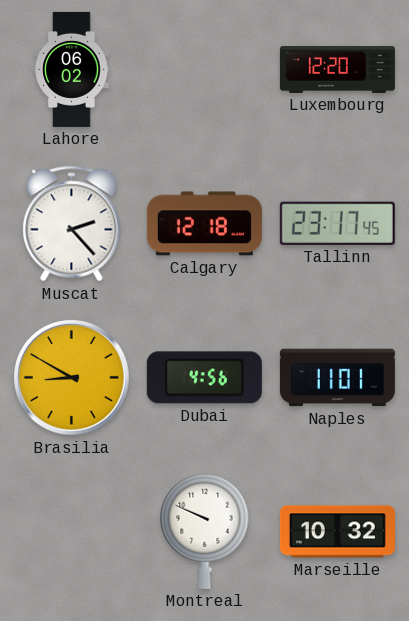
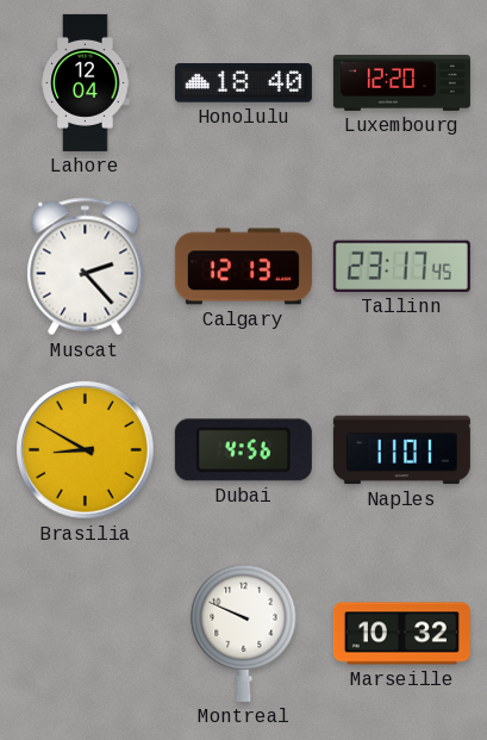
Lahore: 06:02 -> 12:04 (86, 82)
Honolulu: none -> 18:40 (243, 83)
Calgary: 12:18 -> 12:13 (243, 267)
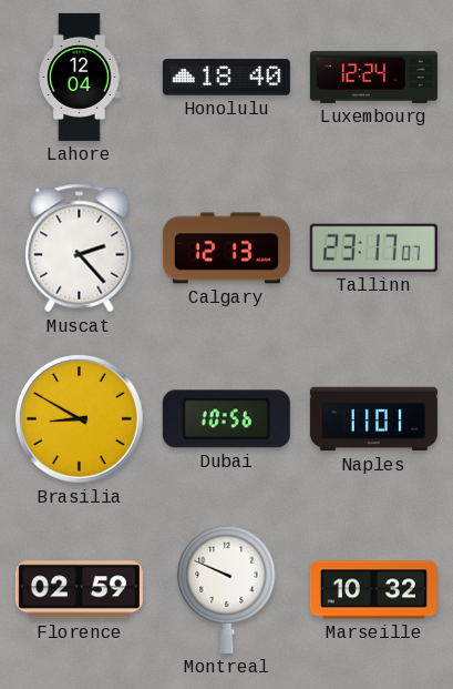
Luxembourg: 12:20 -> 12:24 (373, 77)
Tallinn: 23:17:45 -> 23:17:07 (373, 247)
Dubai: 4:56 -> 10:56 (226, 419)
Florence: none -> 02:59 (79, 590)
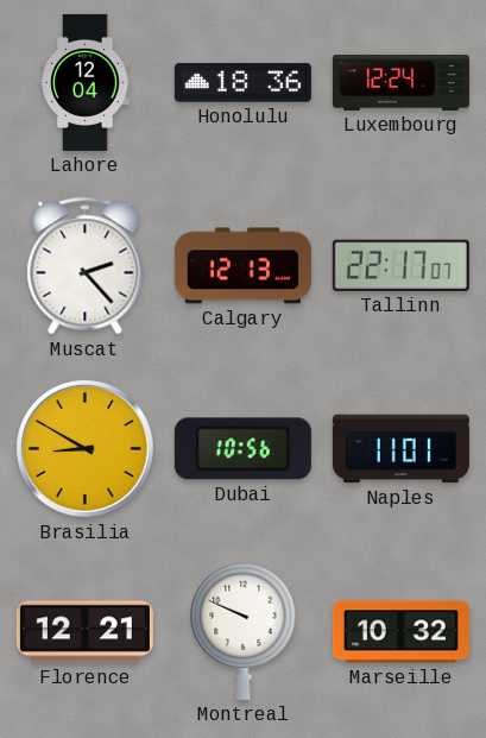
Honolulu: 18:40 -> 18:36 (242, 83)
Tallinn: 23:17 -> 22:17 (400, 265)
Florence: 02:59 -> 12:21 (84, 632)
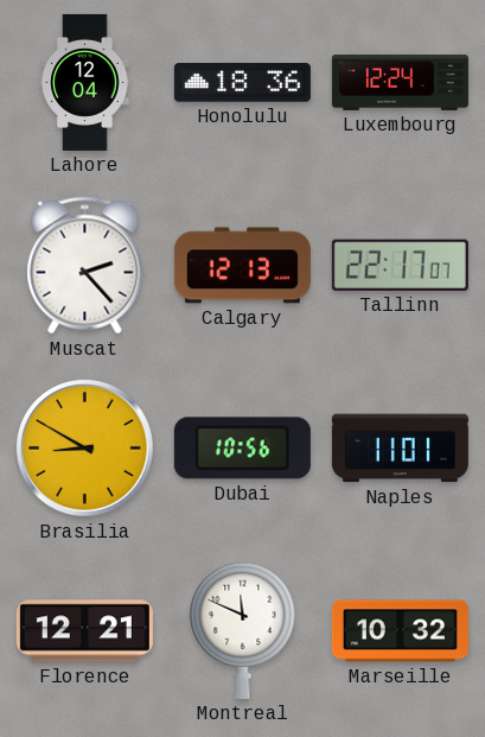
Montreal: 9:49 -> 11:49 (243, 630)
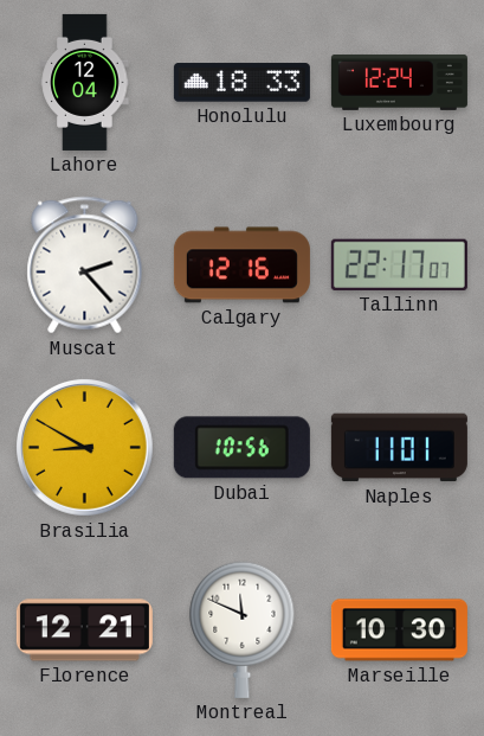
Honolulu: 18:36 -> 18:33 (241, 83)
Calgary: 12:13 -> 12:16 (241, 265)
Marseille: 10:32 -> 10:30 (399, 631)
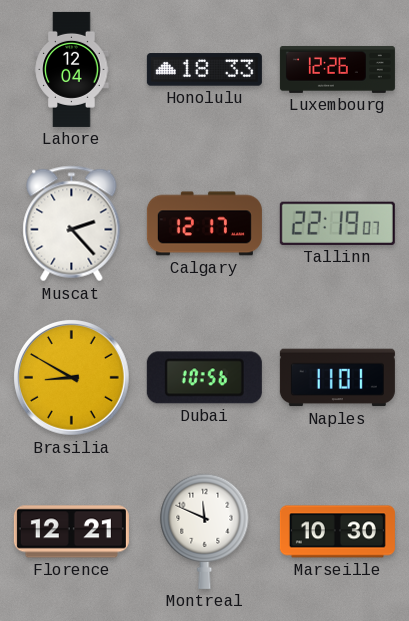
Luxembourg: 12:24 -> 12:26 (337, 69)
Calgary: 12:16 -> 12:17 (204, 224)
Tallinn: 22:17 -> 22:19 (337, 223)
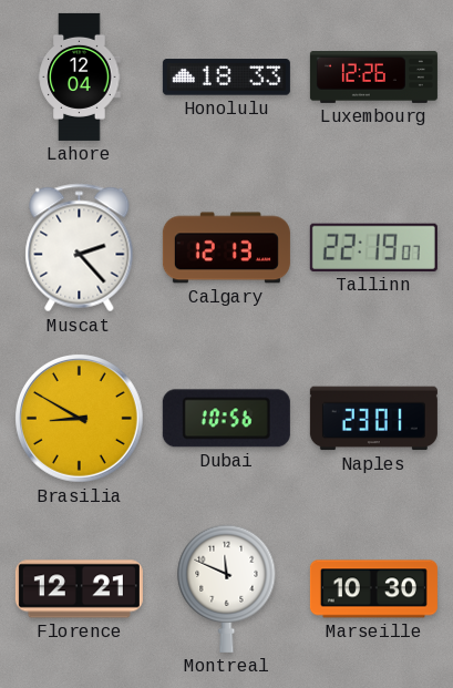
Calgary: 12:17 -> 12:13 (226, 248)
Naples: 11:01 -> 23:01 (373, 419)
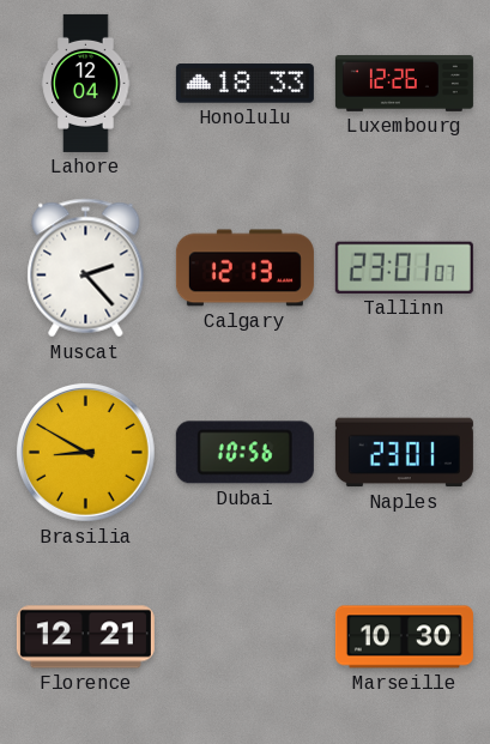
Tallinn: 22:19 -> 23:01 (404, 267)
Montreal: 11:49 -> none (227, 588)
